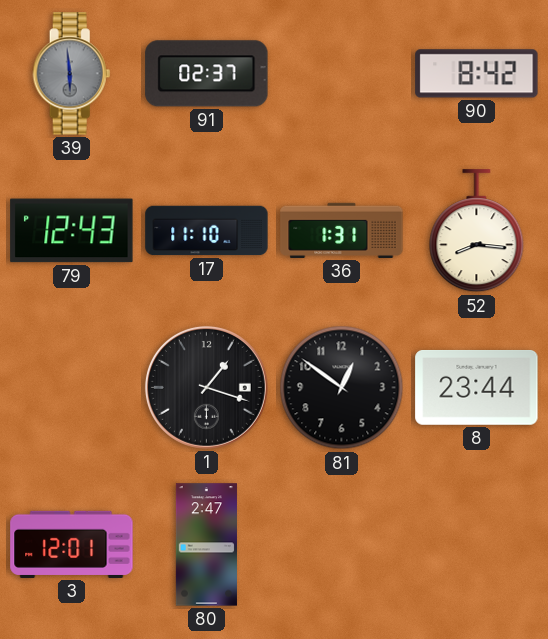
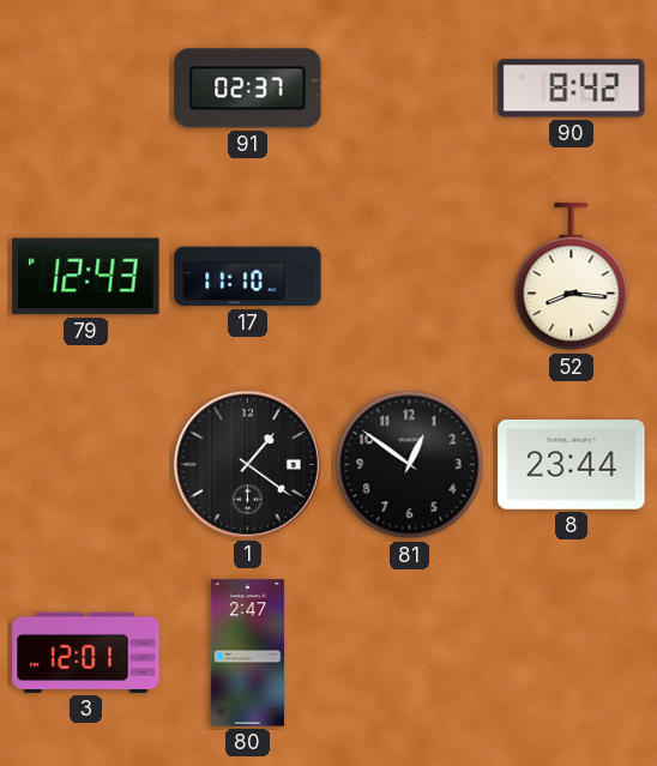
39: 5:59 -> none (72, 74)
36: 1:31 -> none (342, 230)
1: 1:18 -> 1:21 (247, 464)
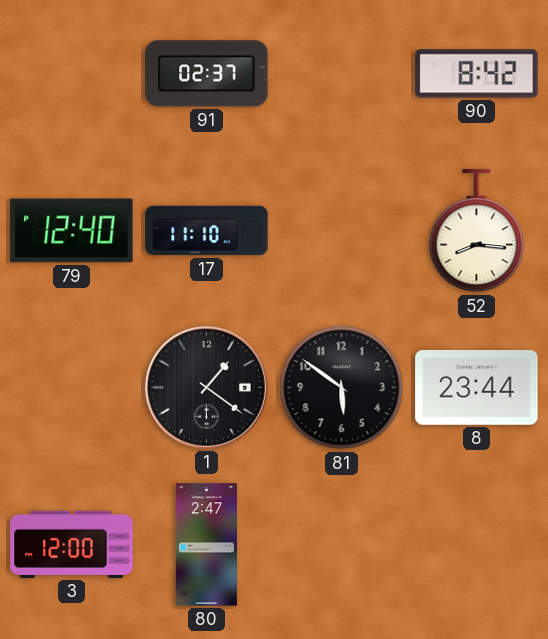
79: 12:43 -> 12:40 (72, 231)
81: 12:51 -> 5:51 (342, 388)
3: 12:01 -> 12:00 (72, 544)
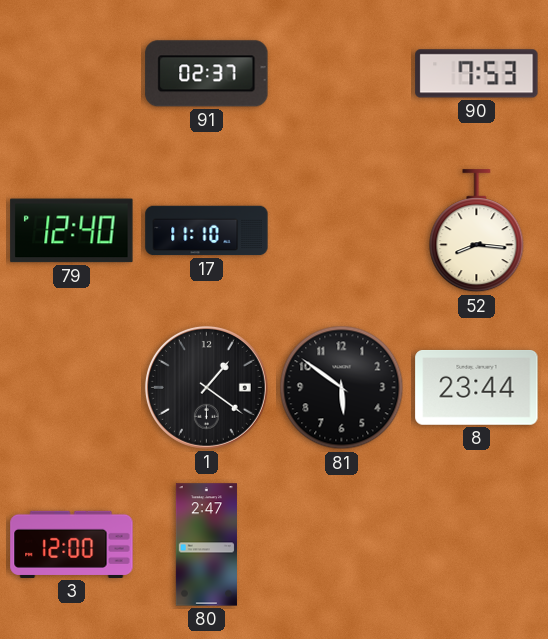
90: 8:42 -> 7:53 (477, 74)
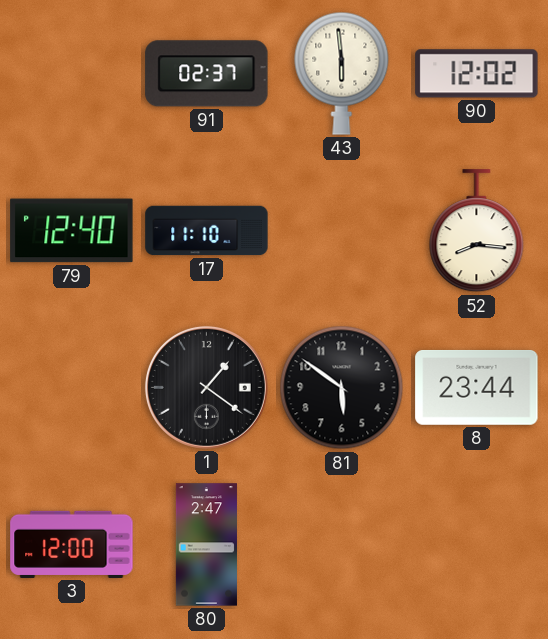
43: none -> 5:59 (342, 73)
90: 7:53 -> 12:02 (477, 74)
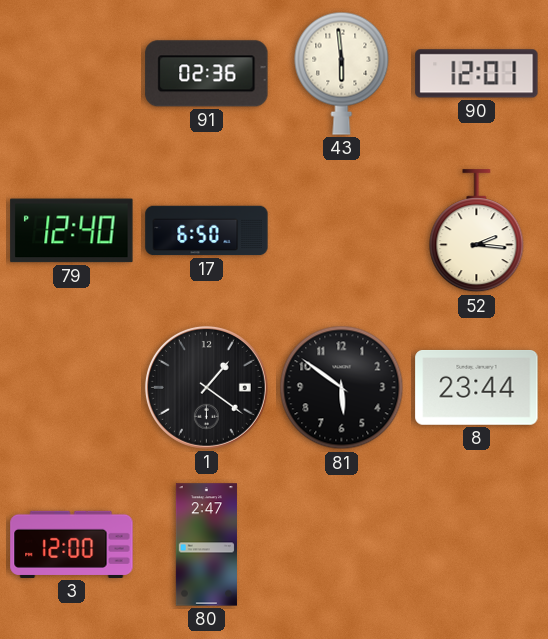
91: 02:37 -> 02:36 (207, 74)
90: 12:02 -> 12:01 (477, 74)
17: 11:10 -> 6:50 (207, 231)
52: 8:16 -> 2:16 (477, 231)
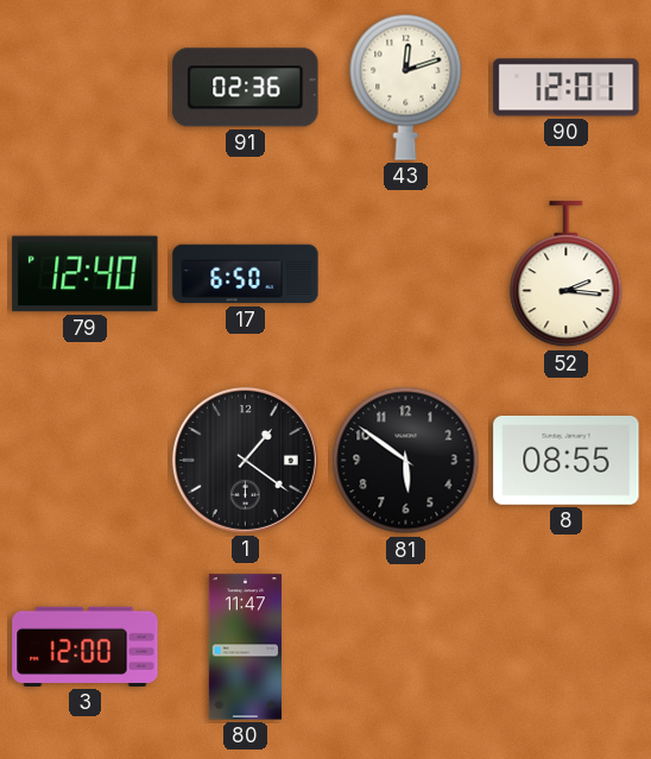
43: 5:59 -> 12:12 (406, 87)
8: 23:44 -> 08:55 (567, 460)
80: 2:47 -> 11:47 (245, 647)
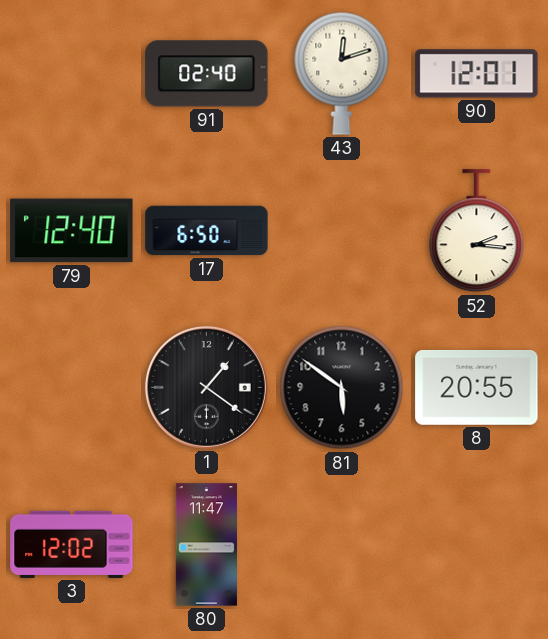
91: 02:36 -> 02:40 (207, 74)
8: 08:55 -> 20:55 (477, 387)
3: 12:00 -> 12:02 (72, 544)
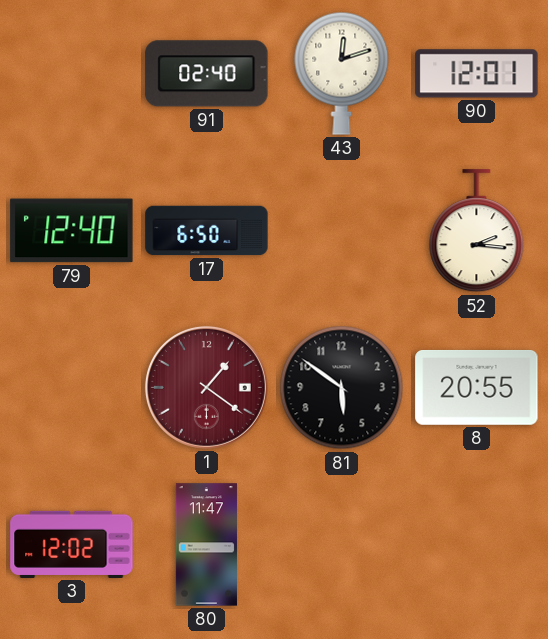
1 dial: black -> burgundy (206, 387)
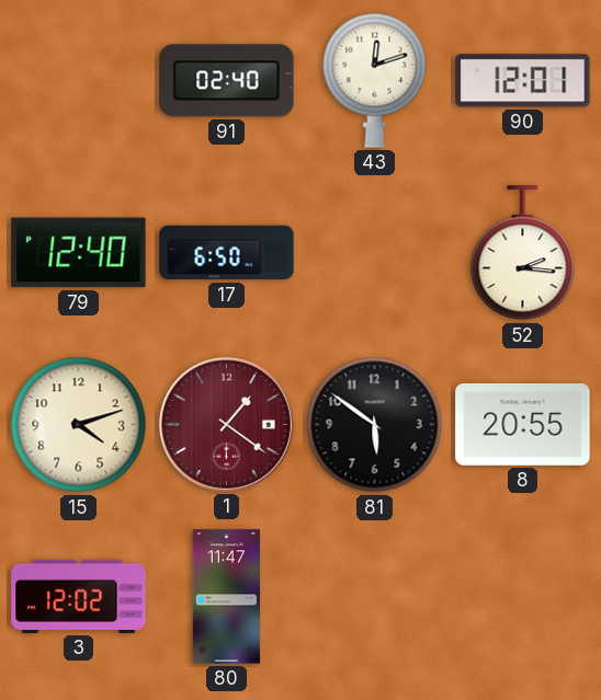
15: none -> 4:12 (79, 425)
